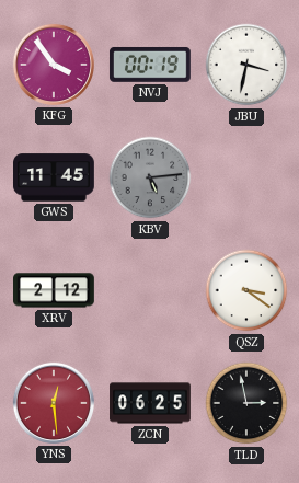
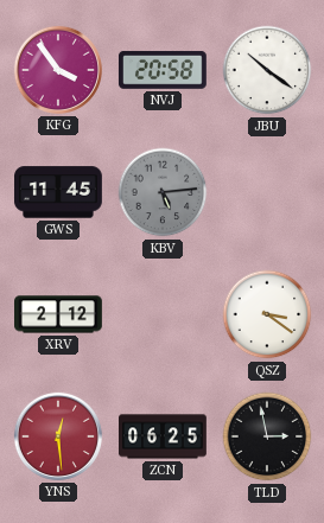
NVJ: 00:19 -> 20:58 (163, 70)
JBU: 3:32 -> 10:21 (267, 70)
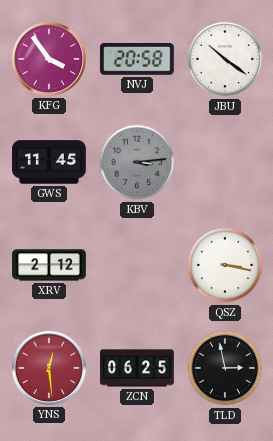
KBV: 5:14 -> 3:14 (137, 162)
QSZ: 3:21 -> 3:17 (225, 265)
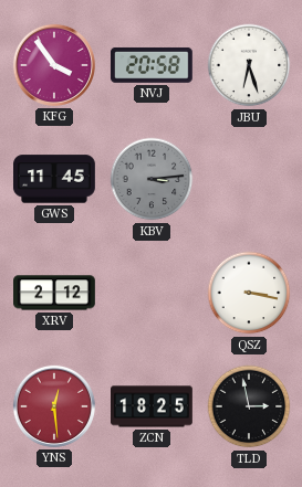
JBU: 10:21 -> 6:27 (249, 65)
ZCN: 06:25 -> 18:25 (153, 406)
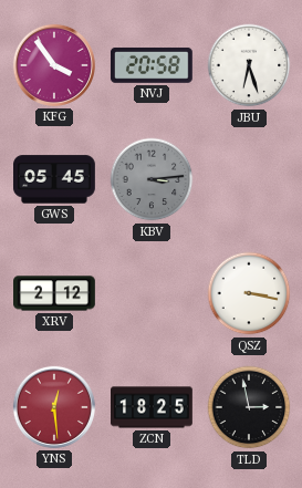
GWS: 11:45 -> 05:45 (55, 179)
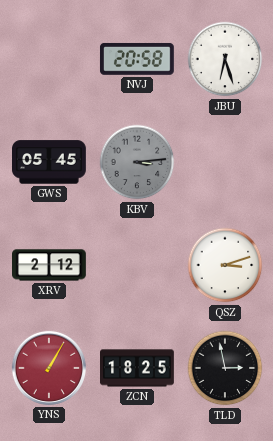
KFG: 3:54 -> none (54, 65)
QSZ: 3:17 -> 3:12 (225, 265)
YNS: 12:29 -> 1:05 (49, 368)
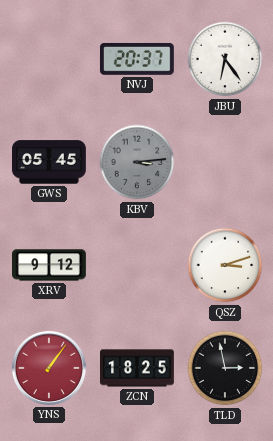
NVJ: 20:58 -> 20:37 (137, 59)
JBU: 6:27 -> 6:24 (225, 59)
XRV: 2:12 -> 9:12 (50, 265)
YNS: 1:05 -> 1:06 (49, 368)
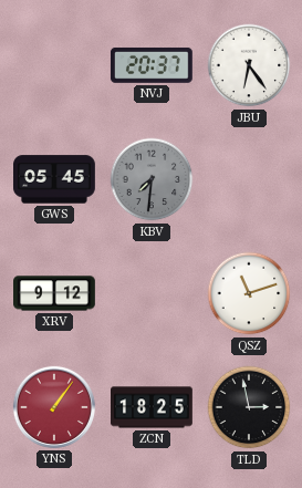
KBV: 3:14 -> 7:31 (152, 179)
QSZ: 3:12 -> 11:12 (249, 293)
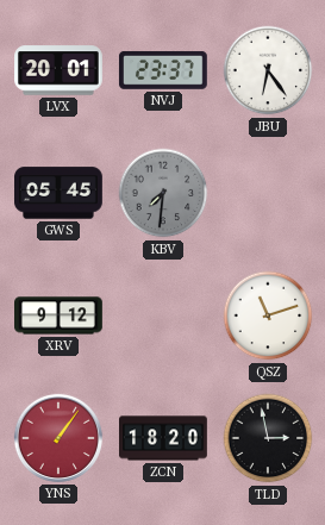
LVX: none -> 20:01 (60, 70)
NVJ: 20:37 -> 23:37 (163, 70)
ZCN: 18:25 -> 18:20 (164, 438)
